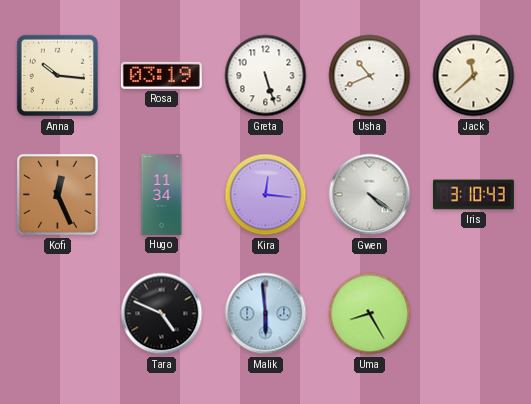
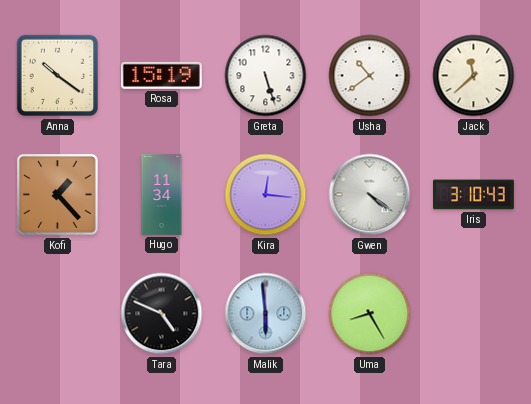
Anna: 10:16 -> 10:21 (58, 76)
Rosa: 03:19 -> 15:19 (161, 75)
Usha: 10:41 -> 10:39 (370, 76)
Kofi: 12:26 -> 1:23 (57, 194)
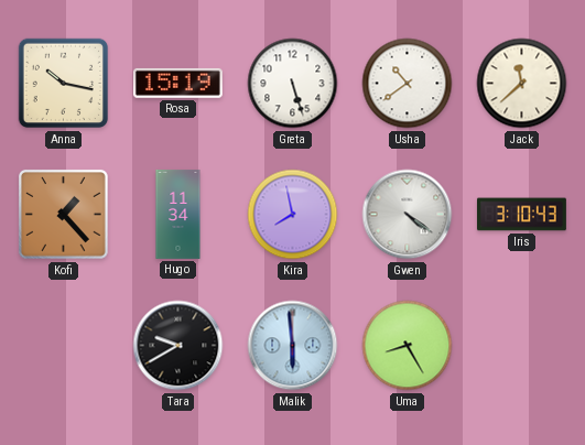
Anna: 10:21 -> 10:17 (64, 84)
Kira: 12:16 -> 7:58 (293, 215)
Tara: 4:49 -> 9:40 (178, 346)
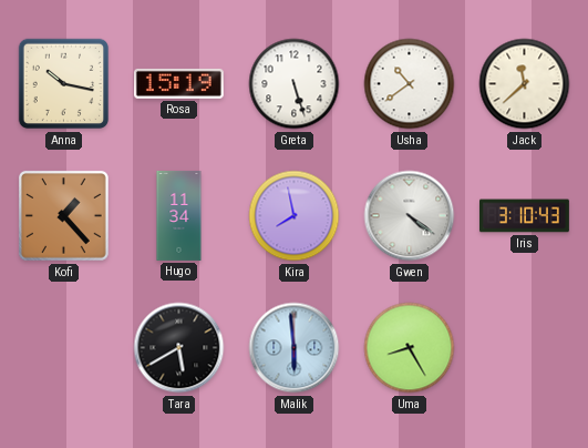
Tara: 9:40 -> 5:40 (179, 348)
